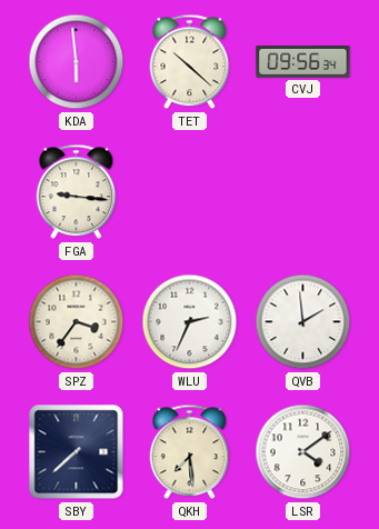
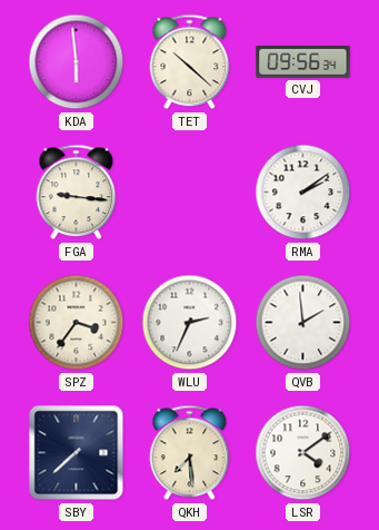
RMA: none -> 2:09 (303, 193)
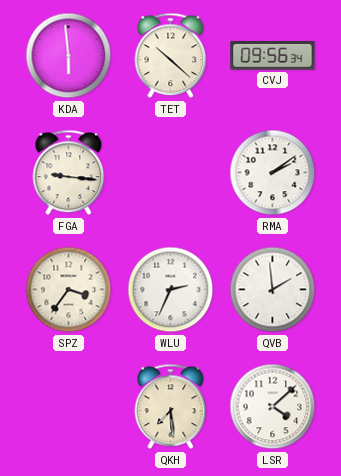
SBY: 7:38 -> none (77, 453)
LSR: 4:09 -> 4:08 (273, 407)
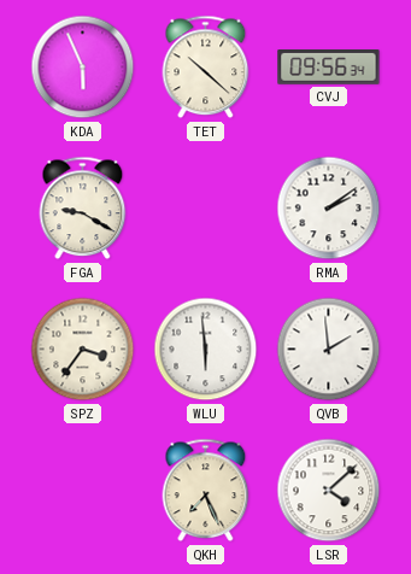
KDA: 5:59 -> 5:56 (83, 68)
FGA: 9:16 -> 9:20 (83, 209)
WLU: 2:34 -> 5:59 (206, 350)
QKH: 7:29 -> 7:26 (206, 491)
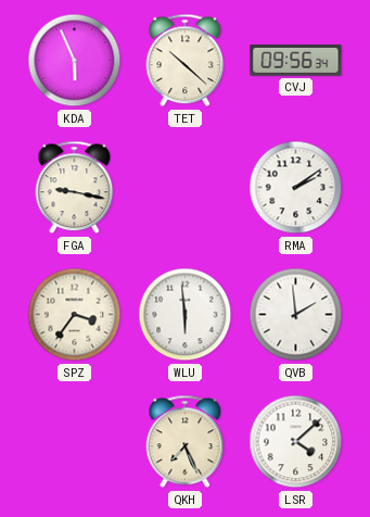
FGA: 9:20 -> 9:17 (75, 188)
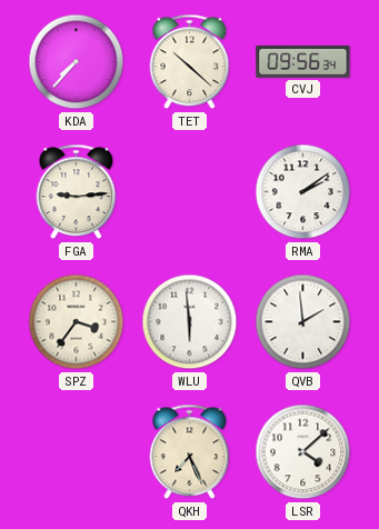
KDA: 5:56 -> 7:37 (77, 62)
FGA: 9:17 -> 9:14 (77, 192)
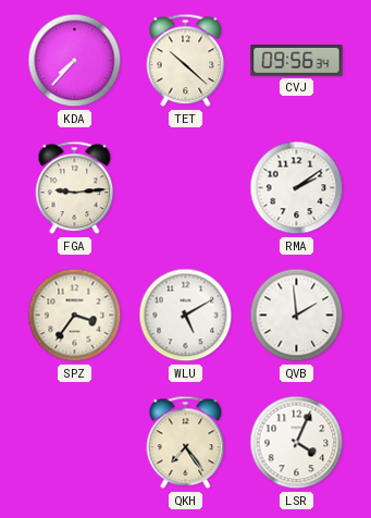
WLU: 5:59 -> 5:10 (186, 316)
QKH: 7:26 -> 7:24 (186, 443)
LSR: 4:08 -> 4:04 (297, 443)
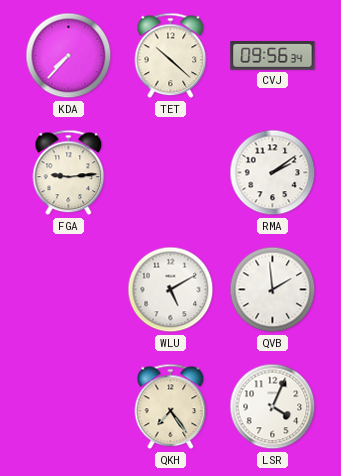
SPZ: 3:36 -> none (75, 316)
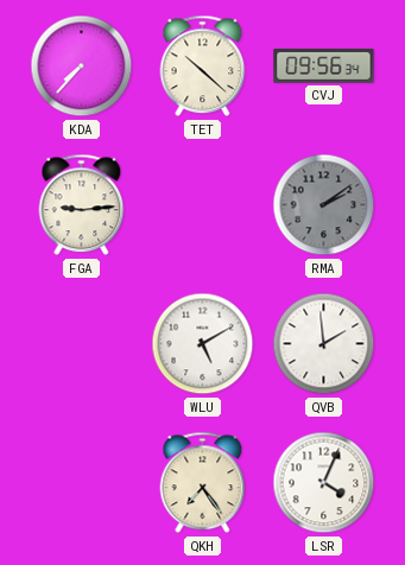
RMA dial: white -> grey (324, 205)
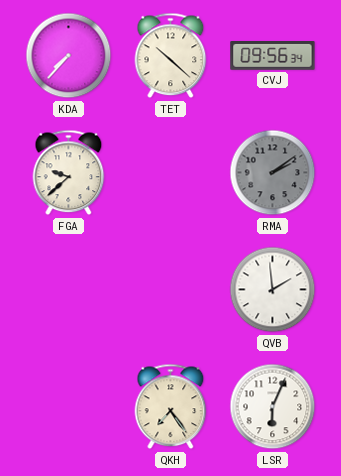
FGA: 9:14 -> 9:38 (69, 173)
WLU: 5:10 -> none (203, 344)
LSR: 4:04 -> 6:04 (273, 407)
